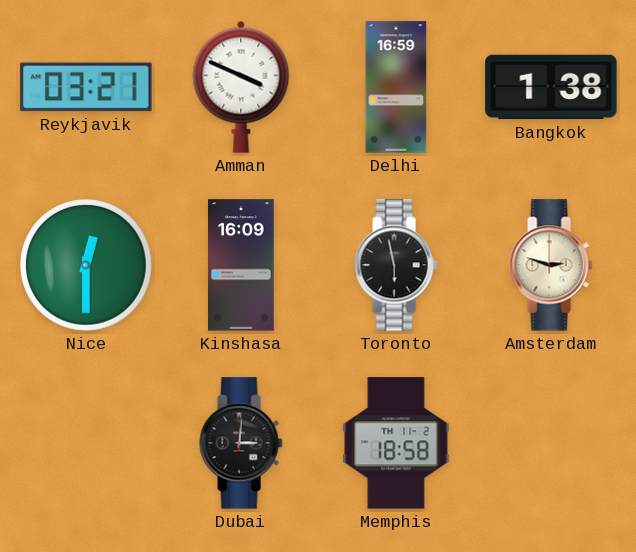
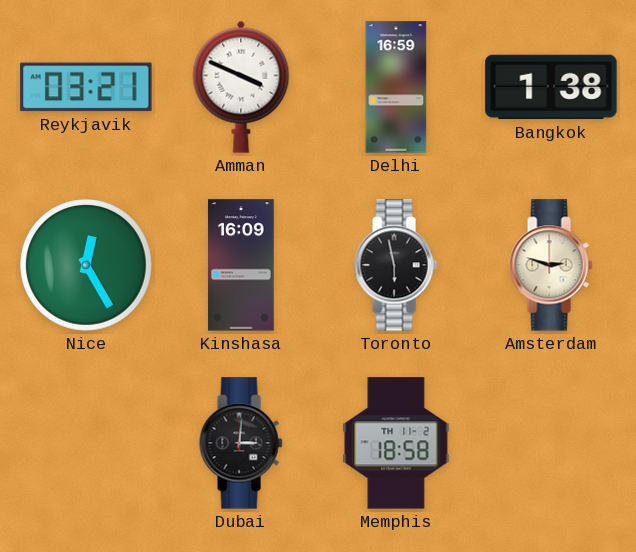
Nice: 12:30 -> 12:25 (86, 265)
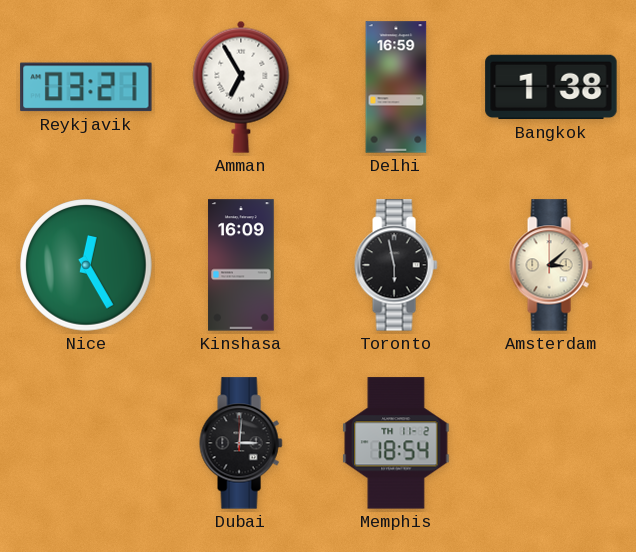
Amman: 3:49 -> 6:55 (241, 87)
Amsterdam: 2:48 -> 3:08 (551, 265)
Memphis: 18:58 -> 18:54 (396, 443)
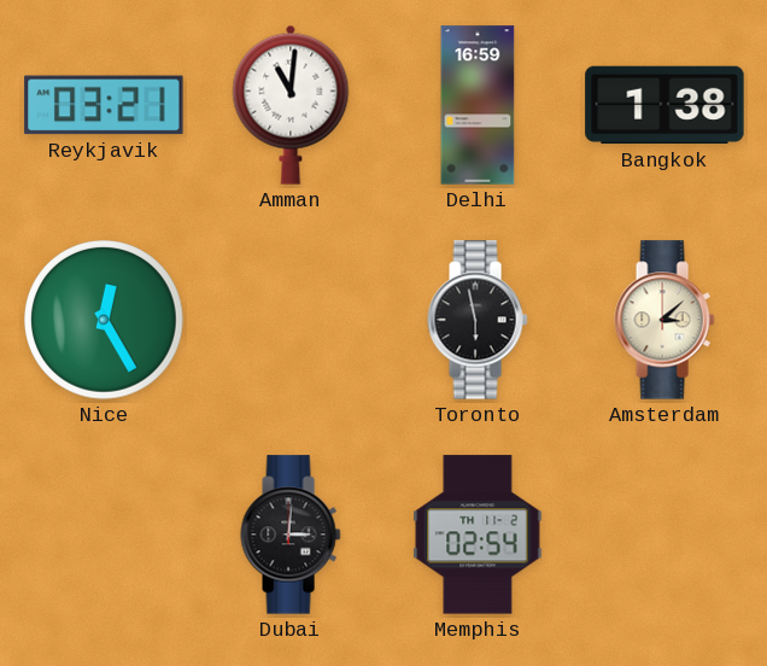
Amman: 6:55 -> 11:01 (291, 105)
Kinshasa: 16:09 -> none (241, 265)
Memphis: 18:54 -> 02:54 (478, 534)
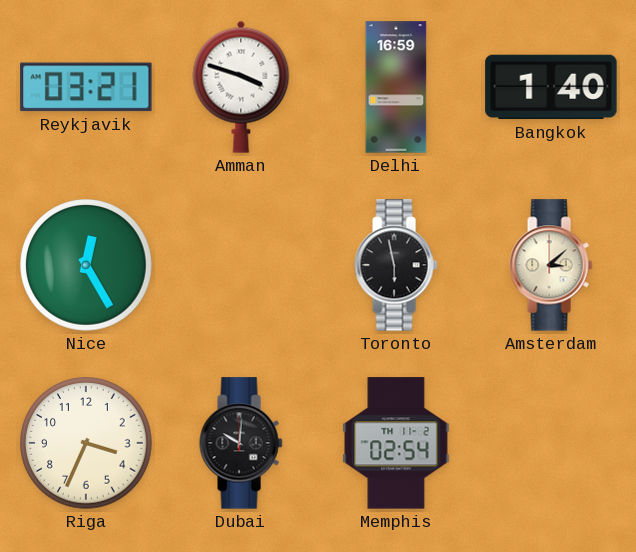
Amman: 11:01 -> 3:48 (241, 87)
Bangkok: 1:38 -> 1:40 (551, 87)
Riga: none -> 3:34 (86, 443)
Dubai: 3:01 -> 10:01 (241, 443)
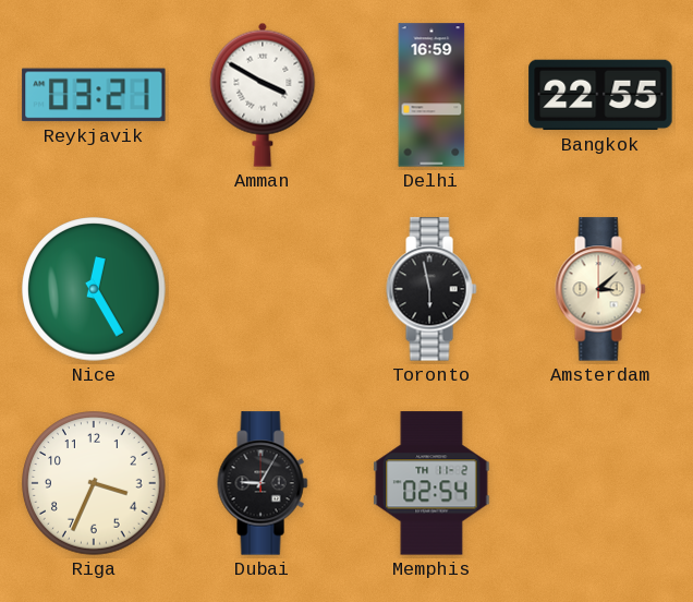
Amman: 3:48 -> 3:50 (263, 95)
Bangkok: 1:40 -> 22:55 (600, 95)
Dubai: 10:01 -> 9:05 (263, 483)
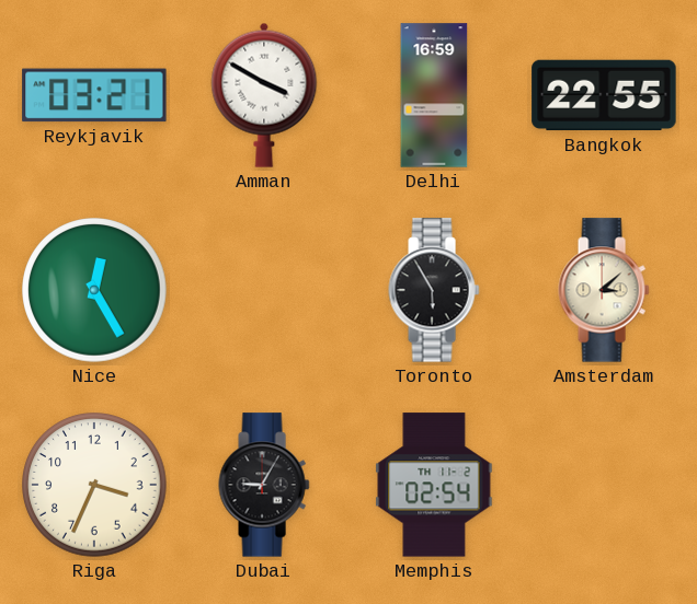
Toronto: 5:58 -> 5:55 (434, 290)
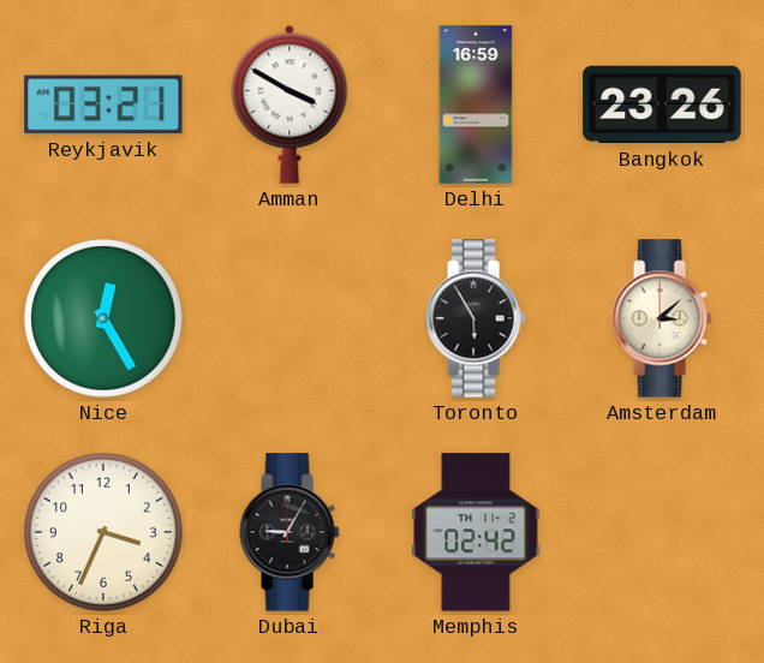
Bangkok: 22:55 -> 23:26 (662, 104)
Memphis: 02:54 -> 02:42 (476, 532)
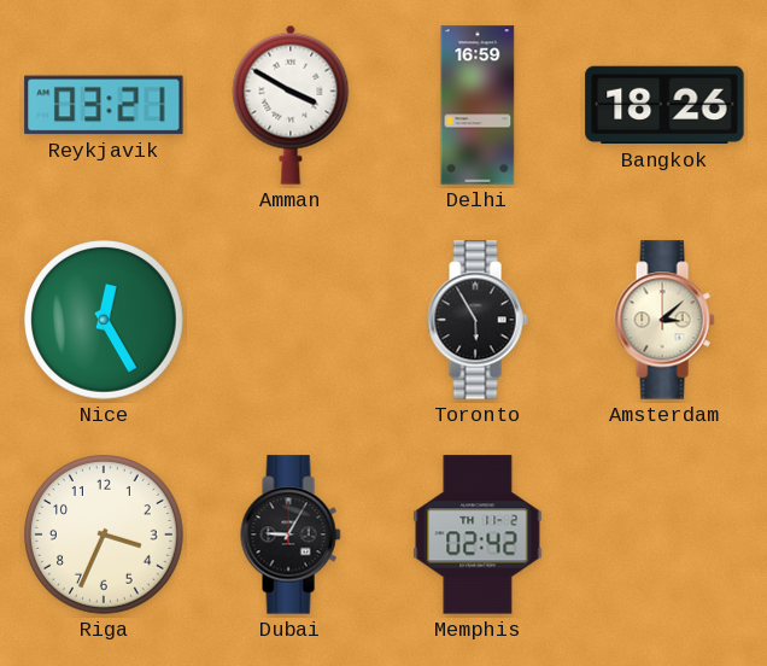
Bangkok: 23:26 -> 18:26 (664, 105)
